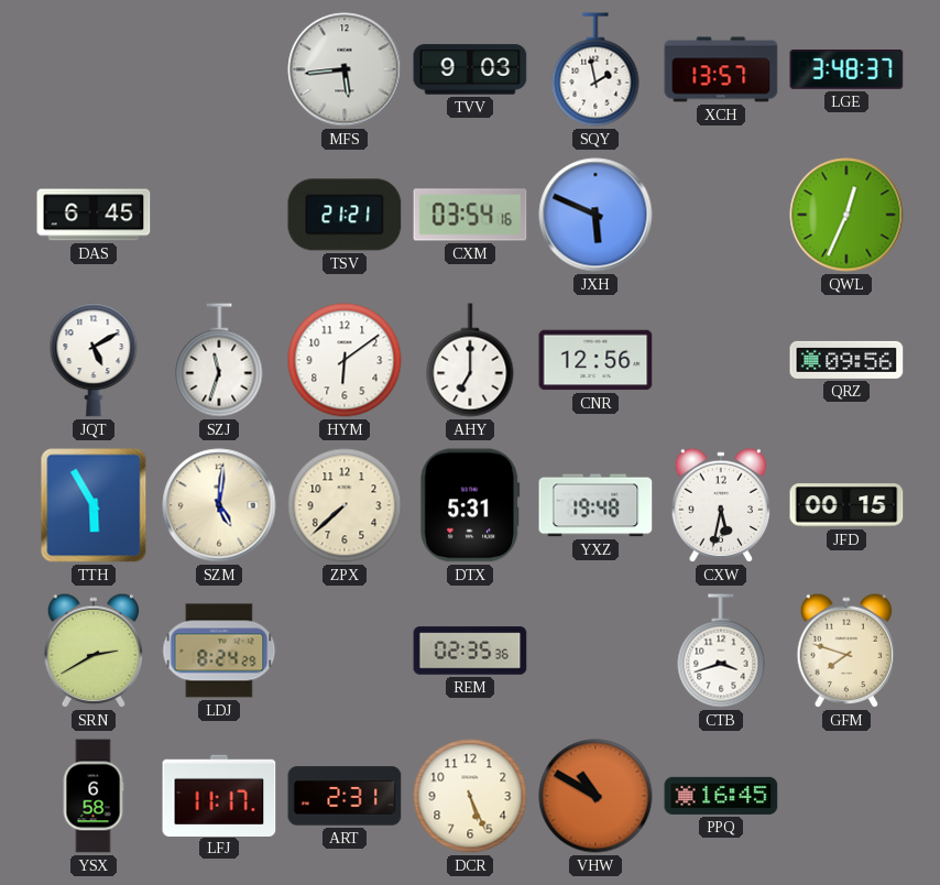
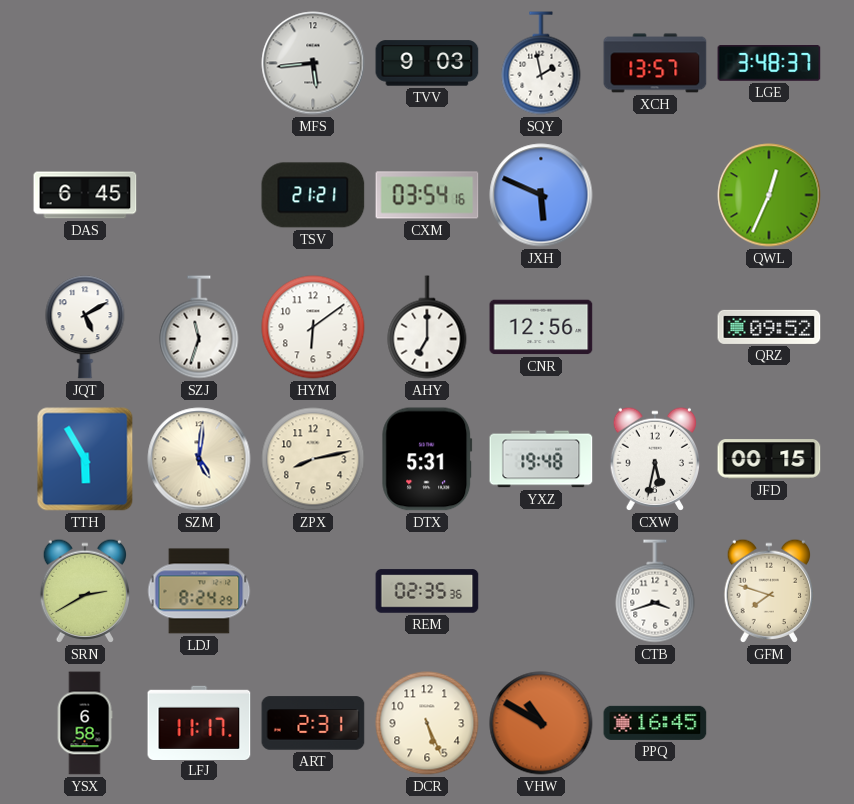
QRZ: 09:56 -> 09:52 (769, 327)
ZPX: 7:38 -> 8:13 (313, 459)
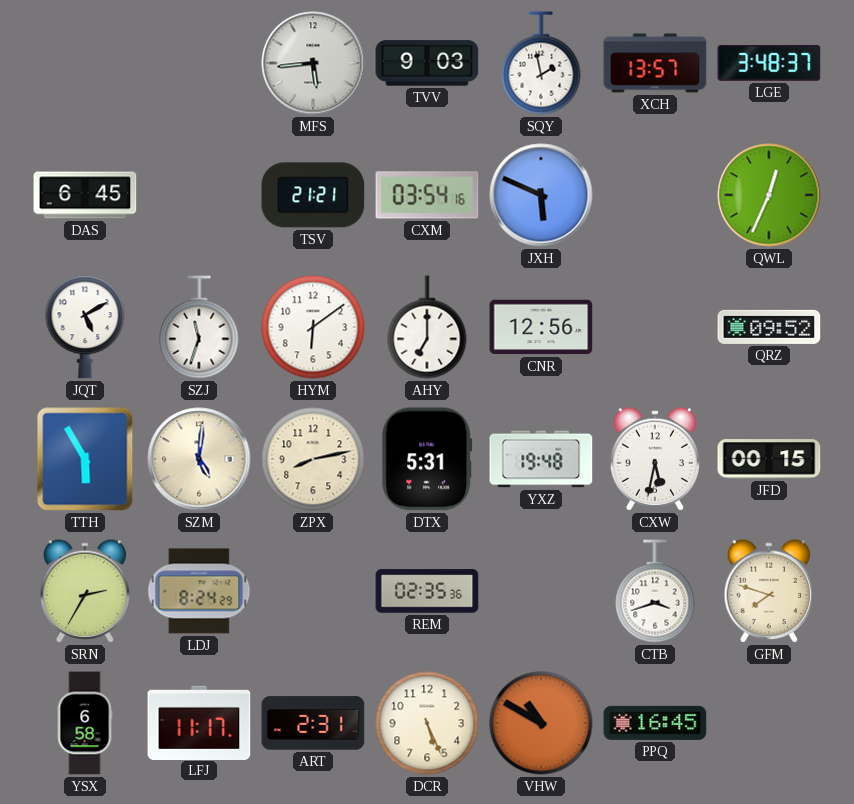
SRN: 2:40 -> 2:35 (85, 591)
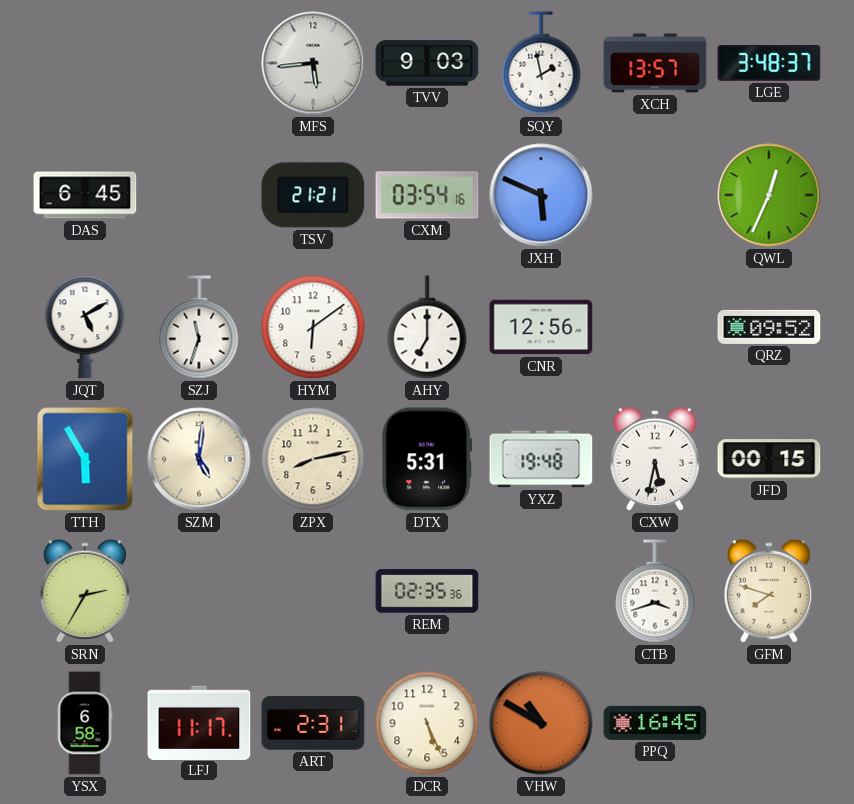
LDJ: 8:24 -> none (199, 591)
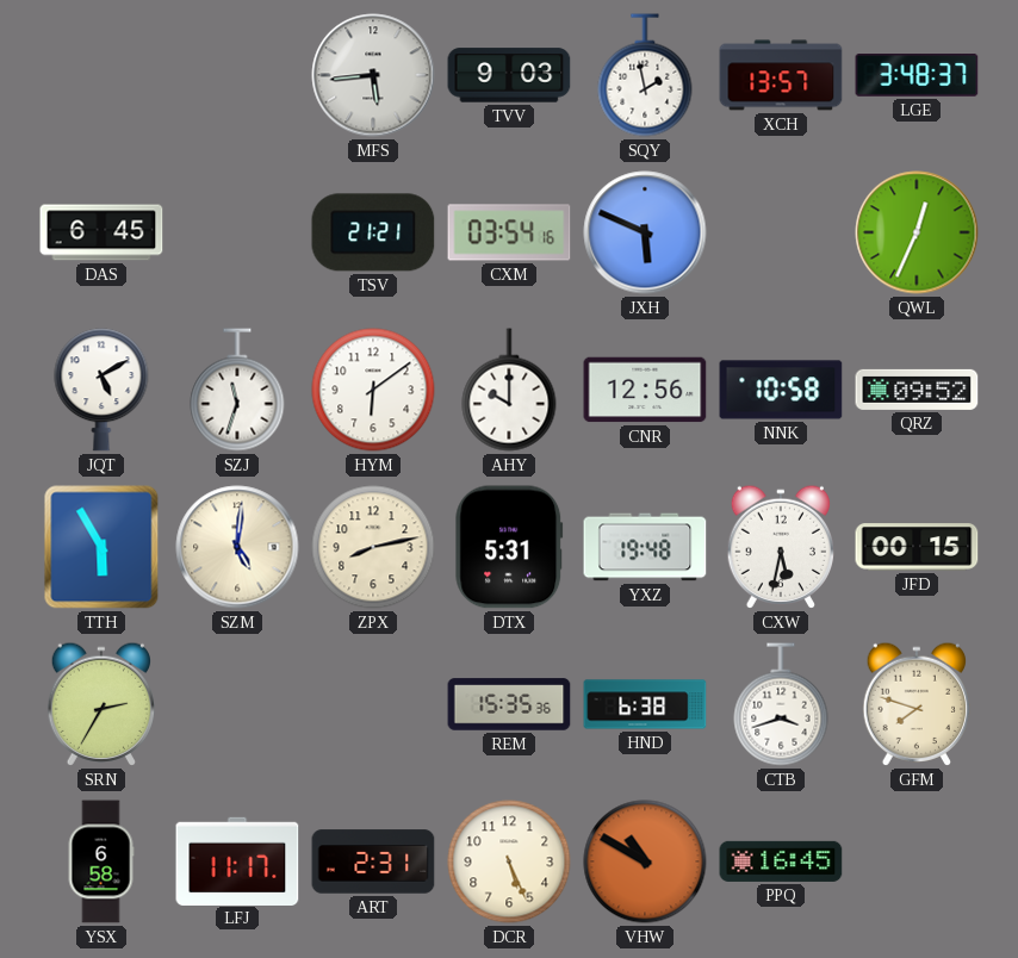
AHY: 7:00 -> 10:00 (509, 390)
NNK: none -> 10:58 (781, 390)
REM: 02:35 -> 15:35 (509, 704)
HND: none -> 6:38 (645, 704)
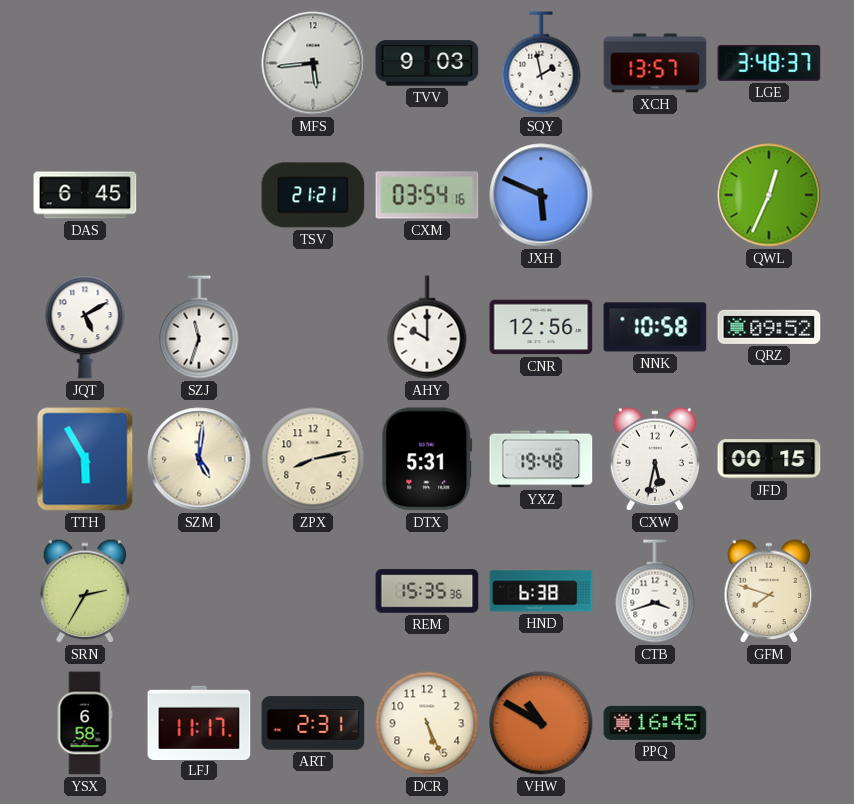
HYM: 6:09 -> none (373, 390)
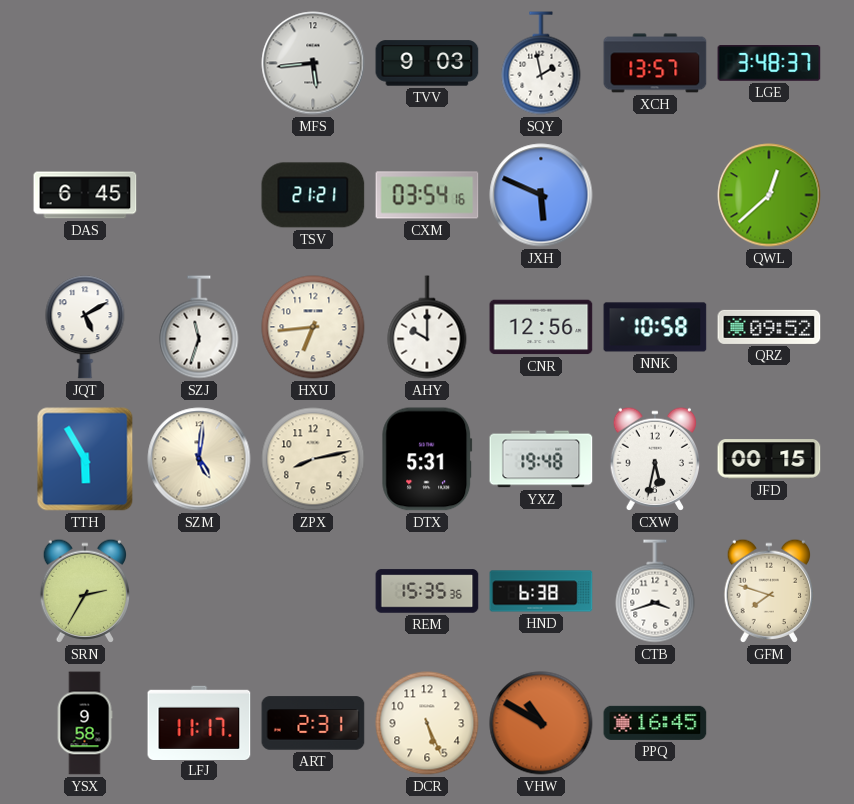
QWL: 12:34 -> 12:38 (769, 195)
HXU: none -> 6:44 (313, 327)
YSX: 6:58 -> 9:58 (85, 723)
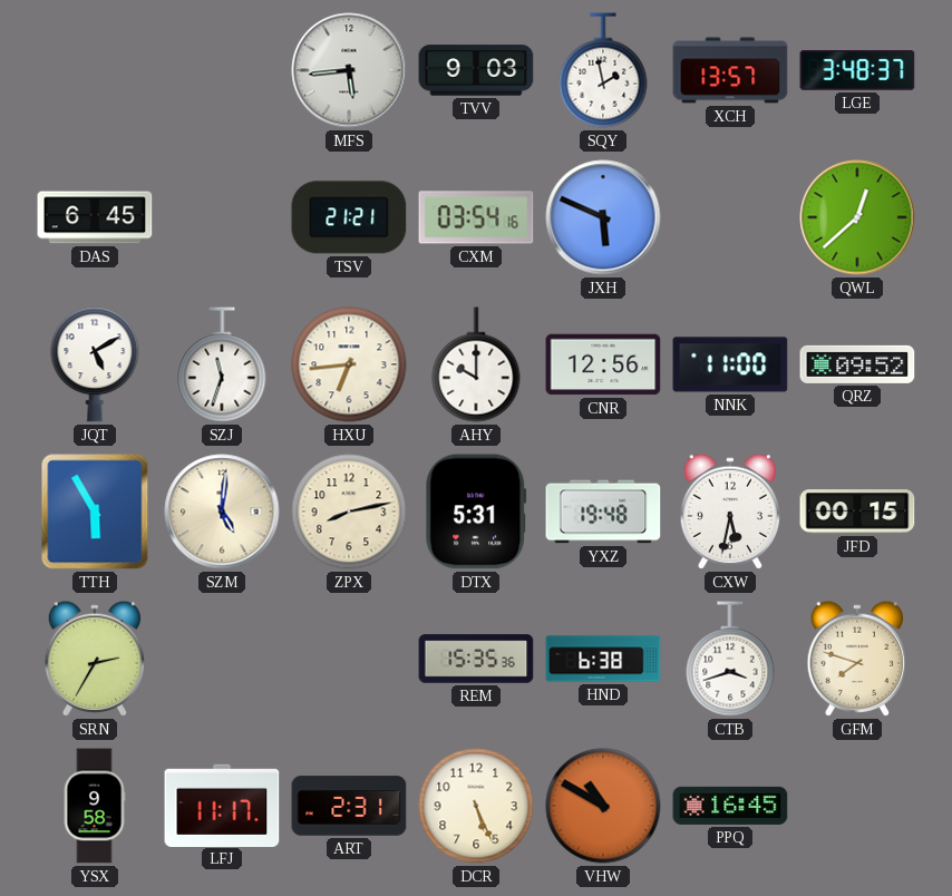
NNK: 10:58 -> 11:00 (730, 364)
